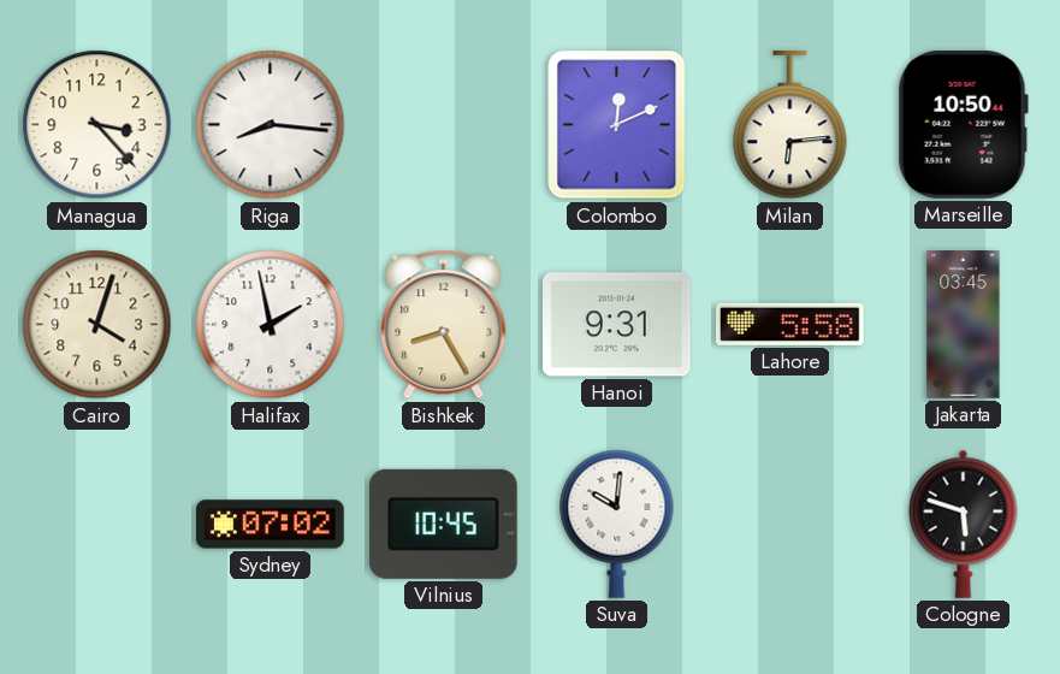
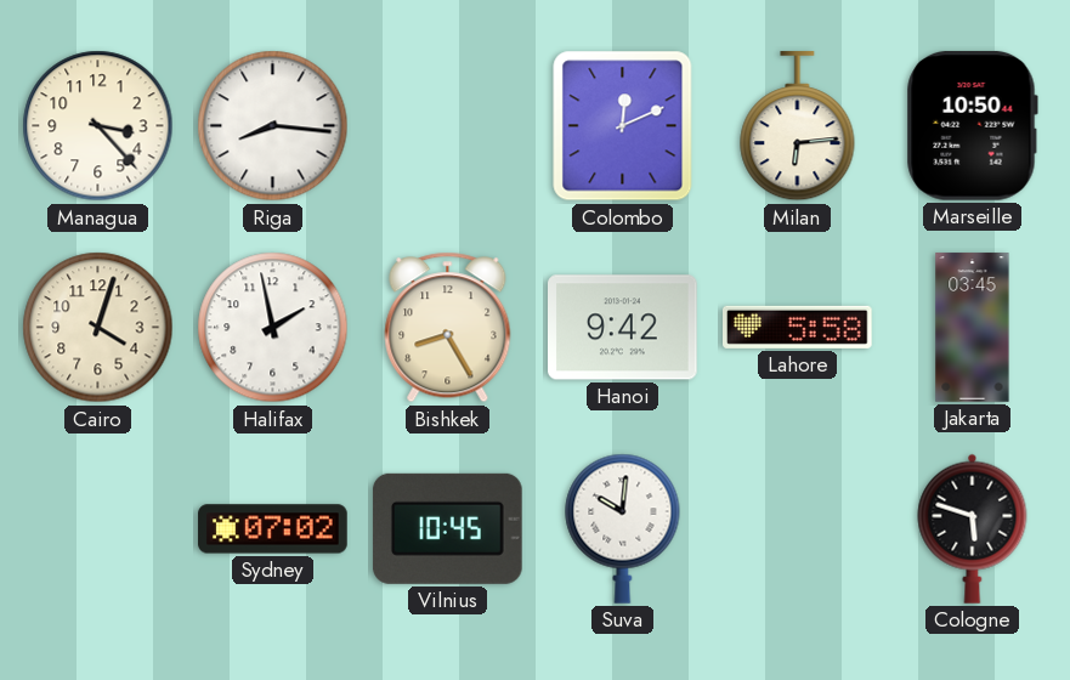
Hanoi: 9:31 -> 9:42 (623, 328)
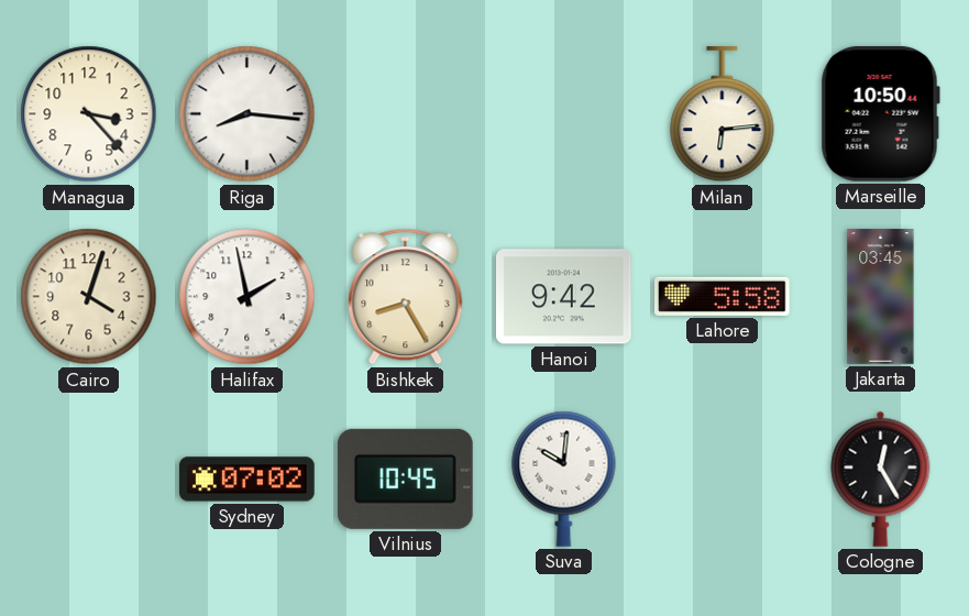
Colombo: 12:11 -> none (623, 126)
Cologne: 5:48 -> 12:25 (881, 479)
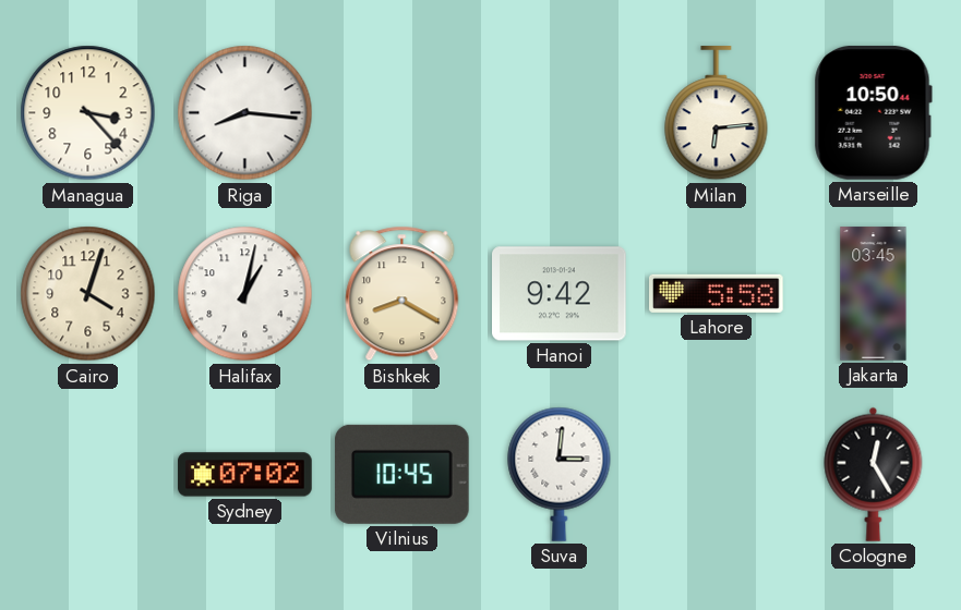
Halifax: 1:58 -> 1:02 (245, 294)
Bishkek: 8:25 -> 8:20 (403, 294)
Suva: 10:01 -> 3:01 (560, 474)
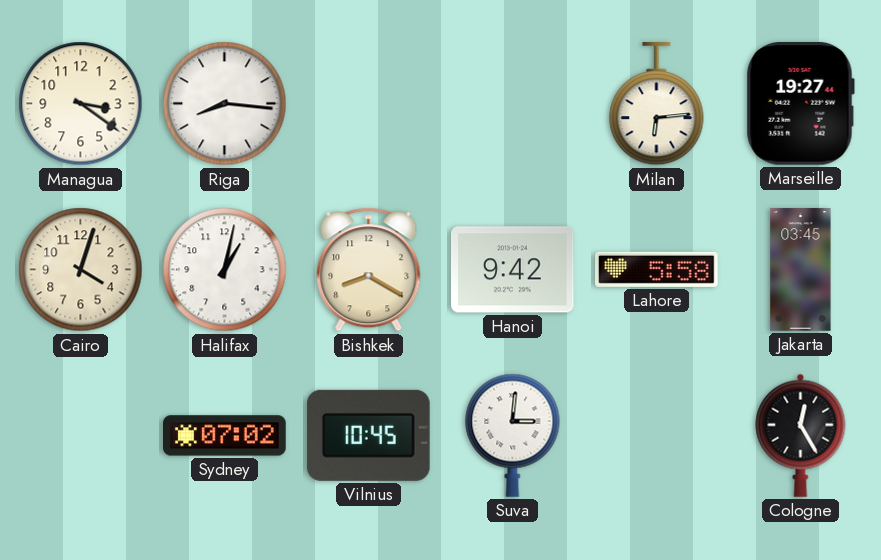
Managua: 3:23 -> 3:21 (81, 104)
Marseille: 10:50 -> 19:27 (800, 103)
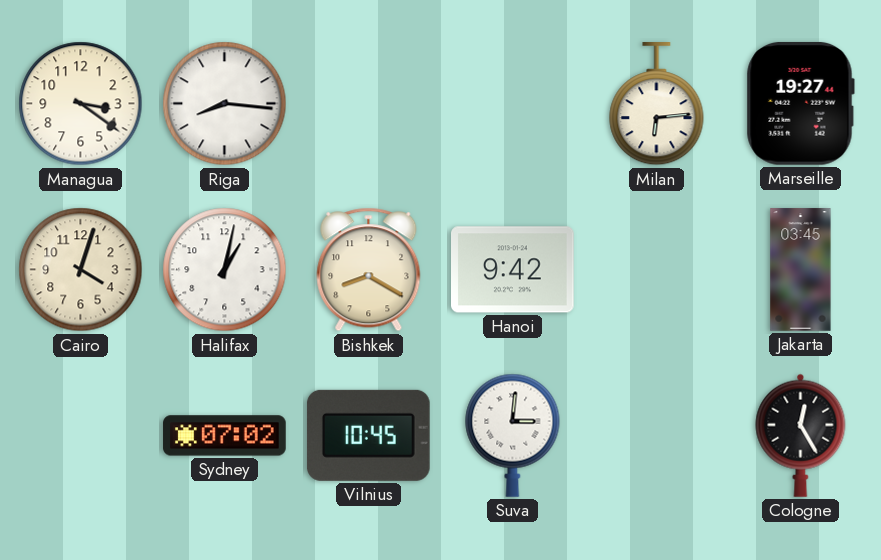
Lahore: 5:58 -> none (657, 269)
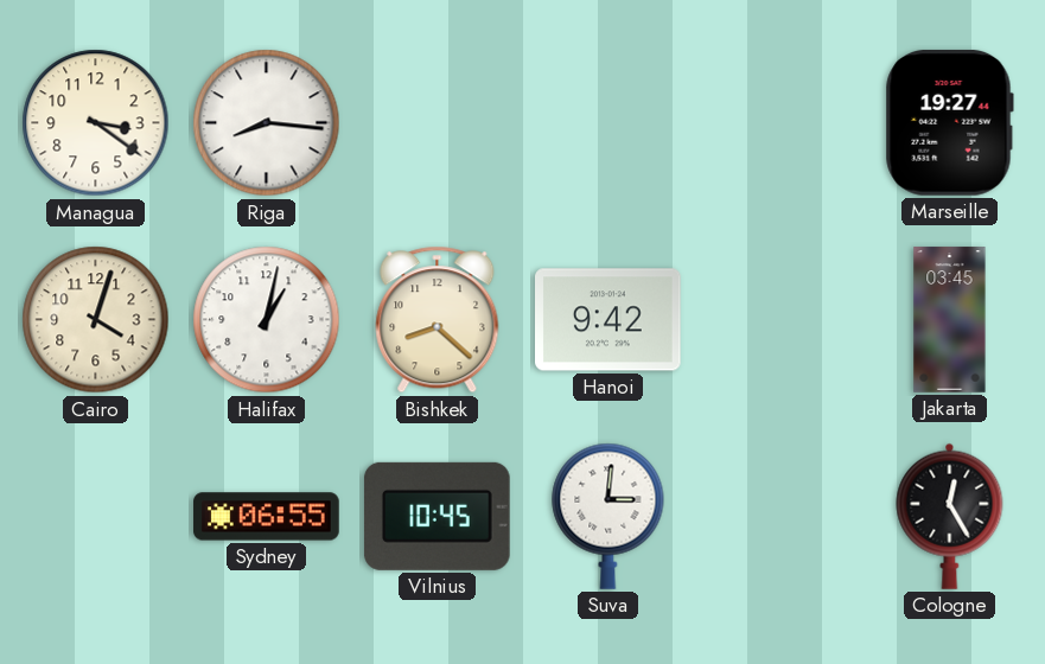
Milan: 6:14 -> none (657, 104)
Bishkek: 8:20 -> 8:22 (438, 320)
Sydney: 07:02 -> 06:55 (267, 517)
